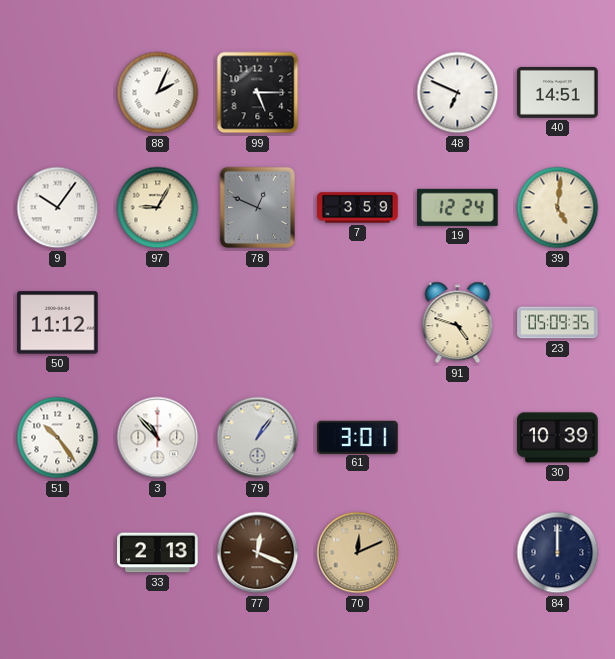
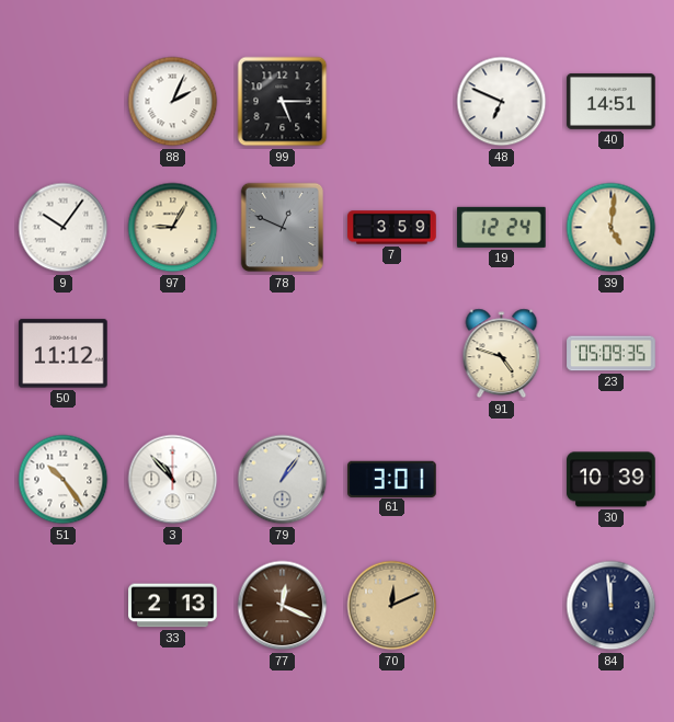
84: 12:00 -> 11:59 (612, 606)
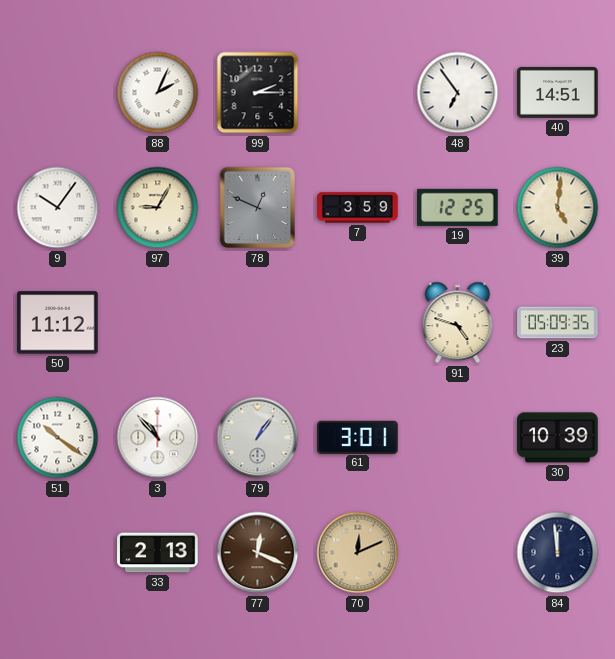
99: 5:15 -> 2:15 (258, 93)
48: 6:49 -> 6:54 (458, 93)
19: 12:24 -> 12:25 (458, 207)
51: 10:24 -> 10:21 (58, 438)
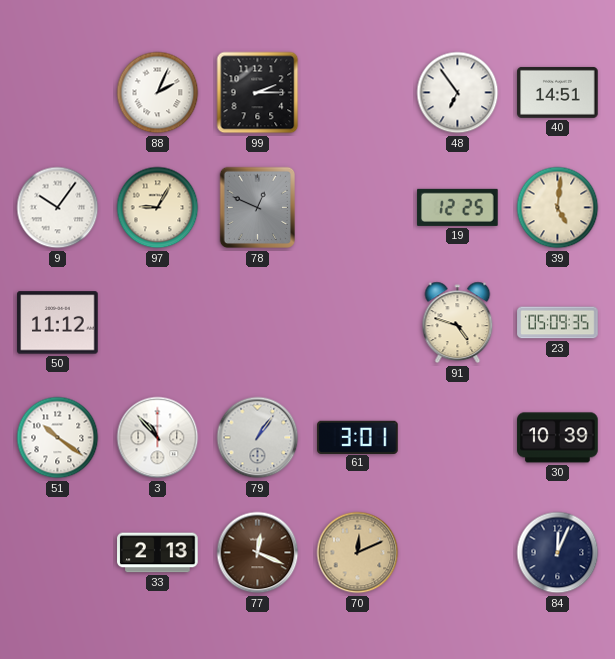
7: 3:59 -> none (358, 208)
84: 11:59 -> 12:04 (558, 553)
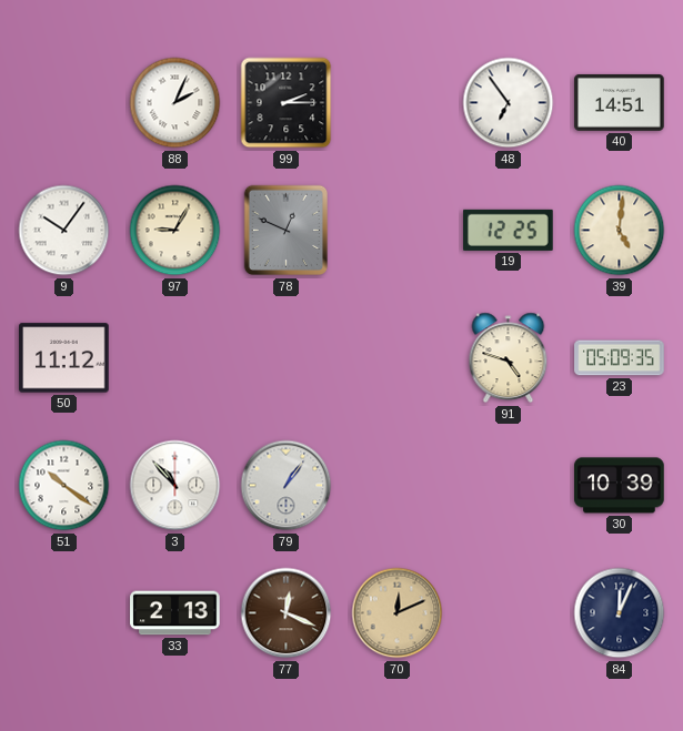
61: 3:01 -> none (358, 437)
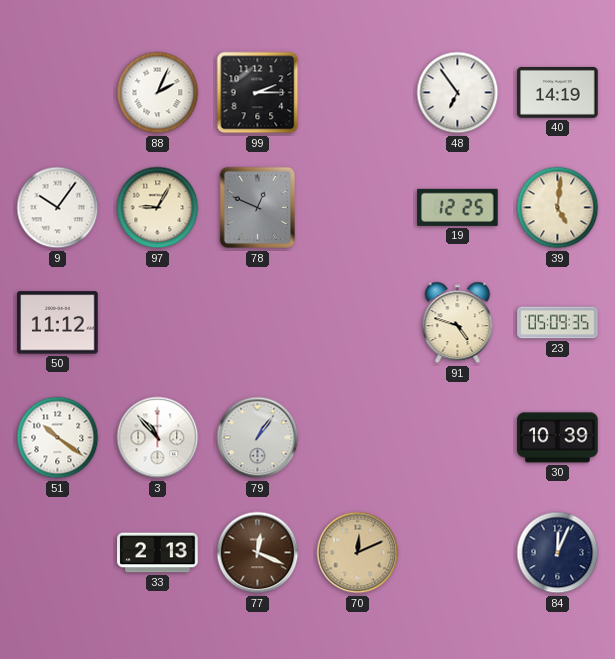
40: 14:51 -> 14:19 (558, 92)
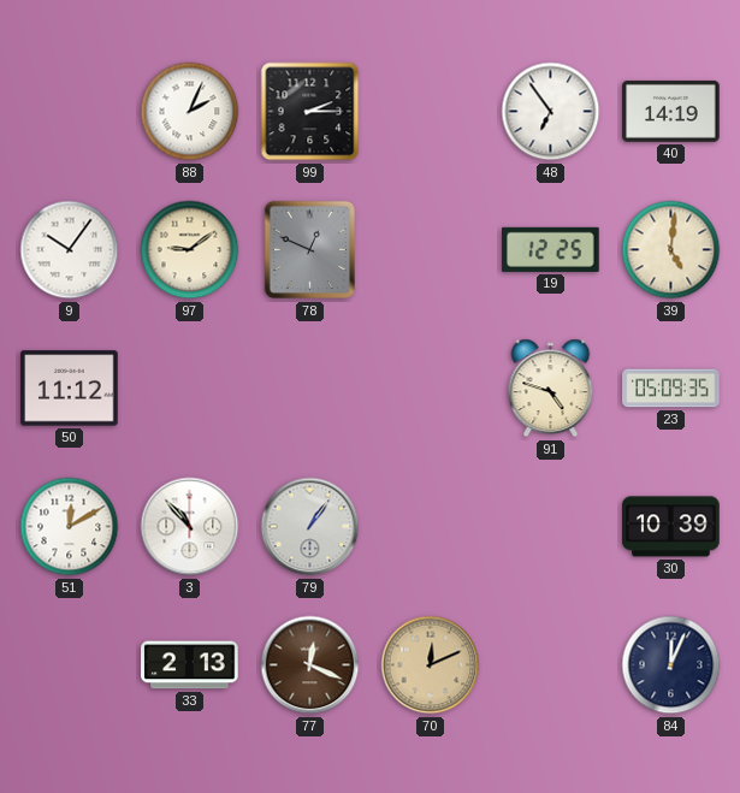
97: 9:05 -> 9:09 (190, 250)
51: 10:21 -> 12:10 (70, 527)
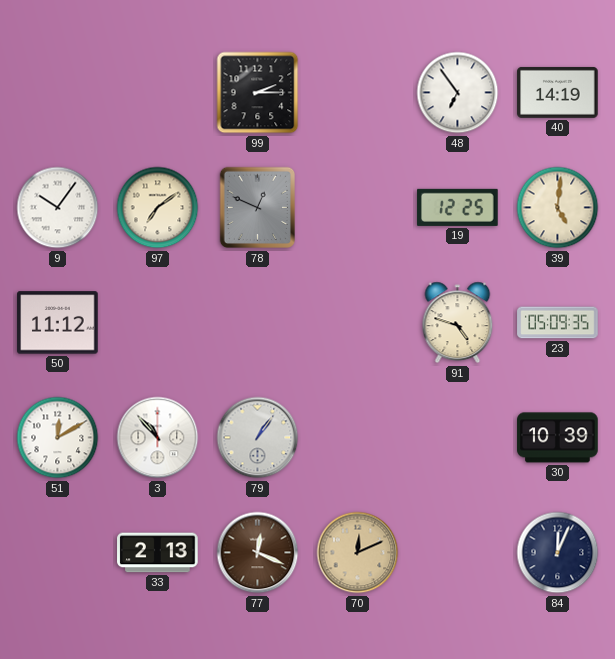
88: 2:04 -> none (190, 112)
97: 9:09 -> 7:09 (158, 208)
